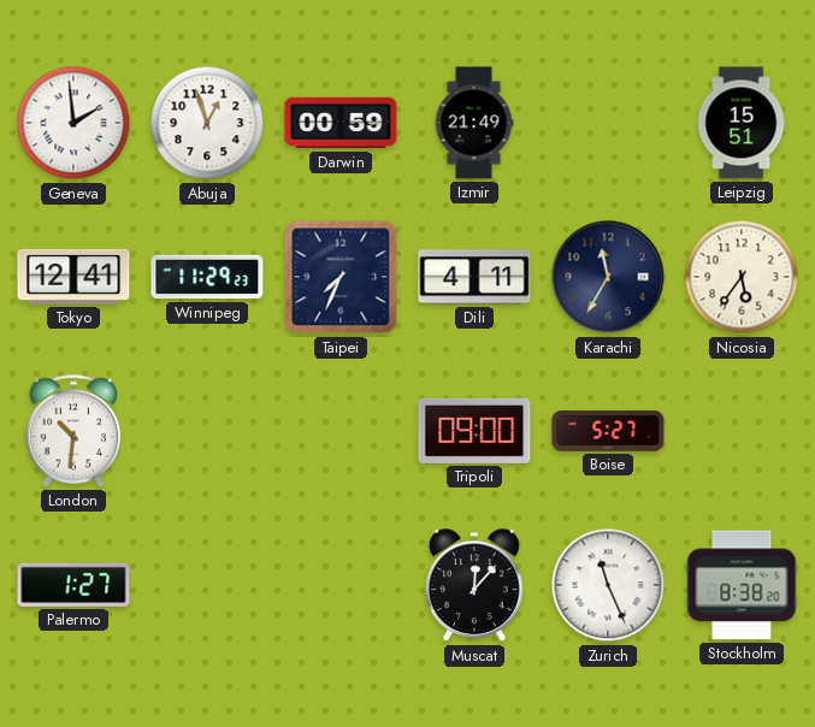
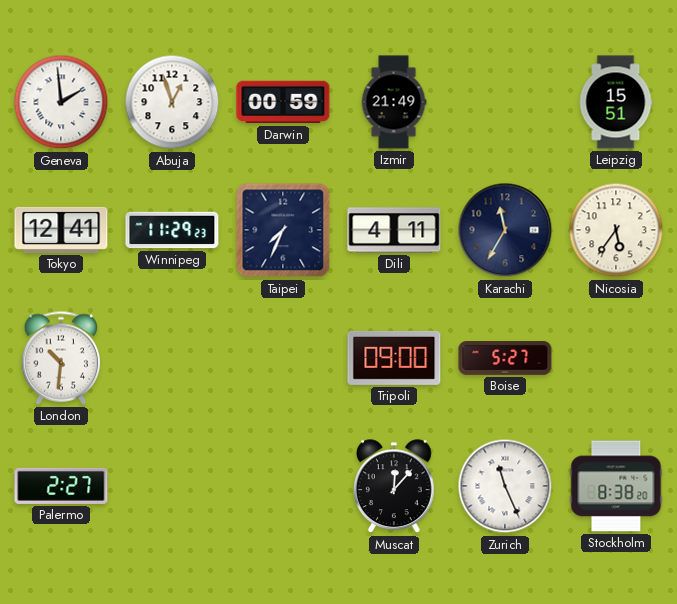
Palermo: 1:27 -> 2:27 (61, 486)
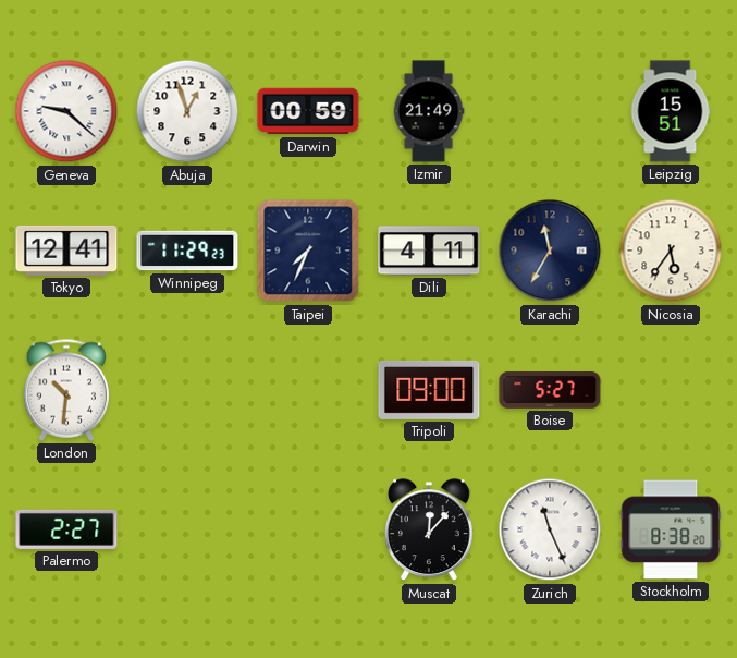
Geneva: 1:59 -> 9:22 (66, 111)
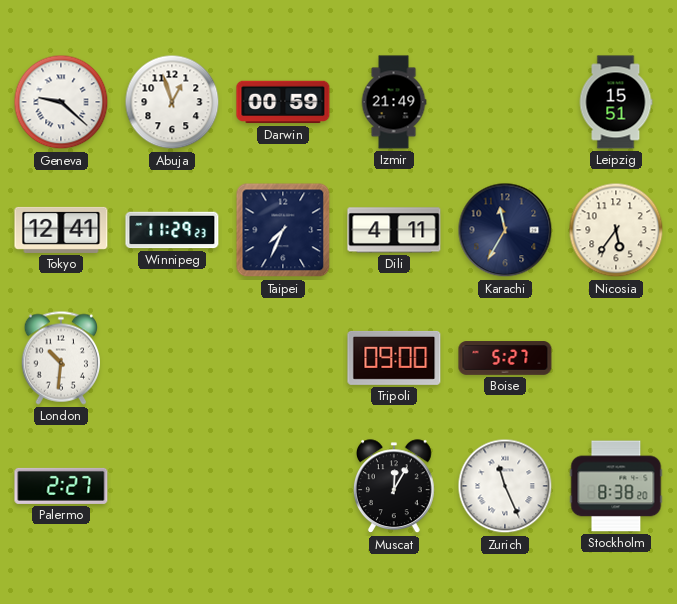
Muscat: 12:07 -> 12:05 (394, 487)
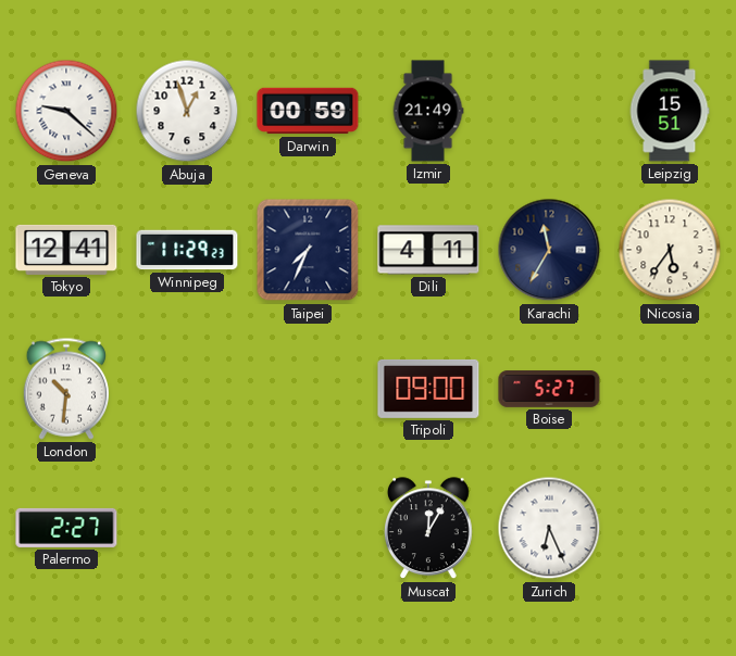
Zurich: 11:26 -> 6:26 (549, 528)
Stockholm: 8:38 -> none (616, 486)
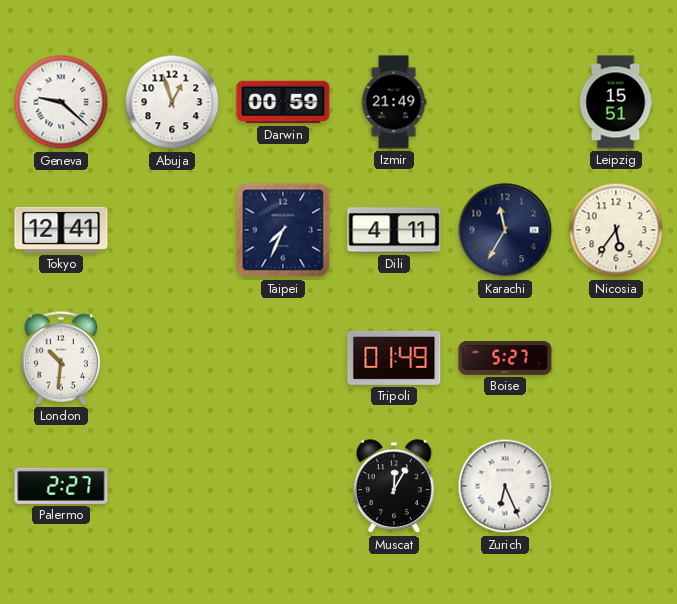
Winnipeg: 11:29 -> none (187, 250)
Tripoli: 09:00 -> 01:49 (394, 358)
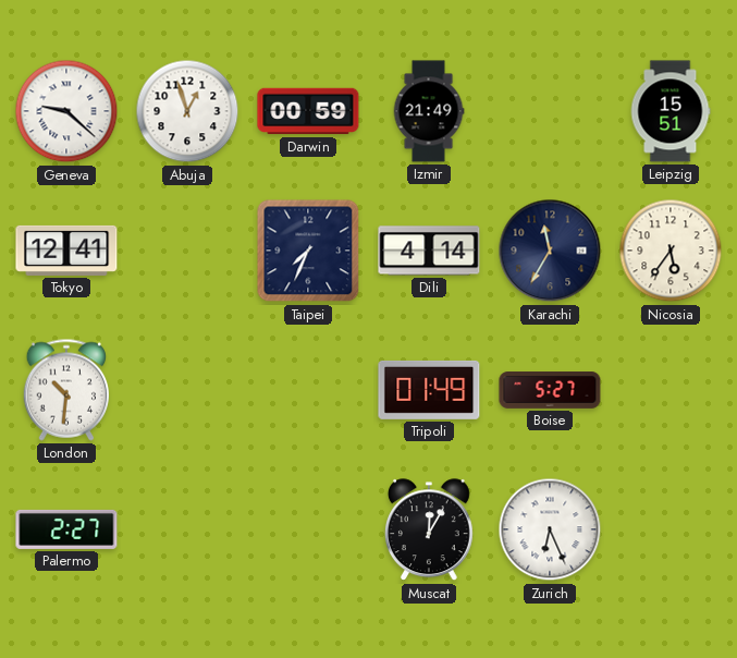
Dili: 4:11 -> 4:14 (429, 251)
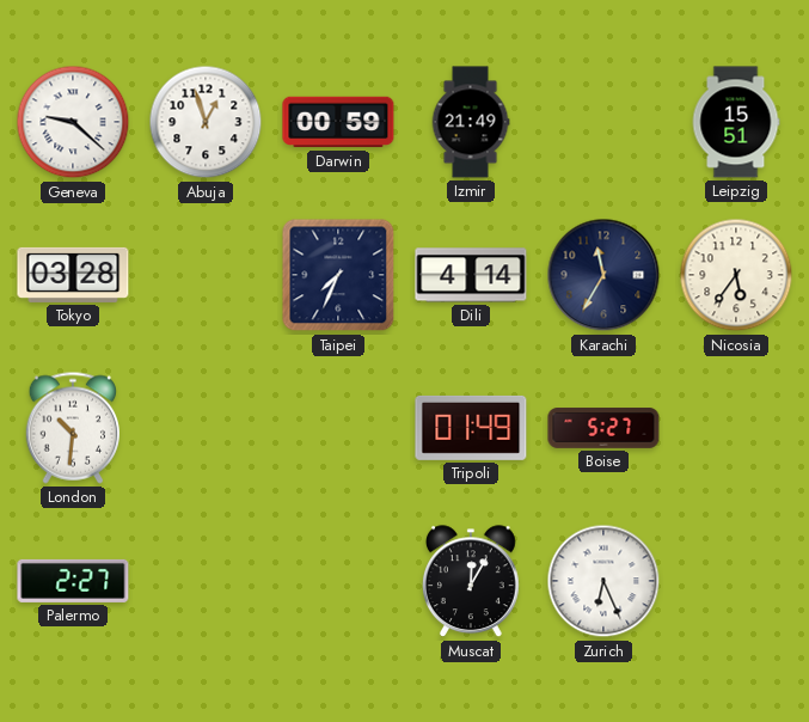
Tokyo: 12:41 -> 03:28 (73, 275)
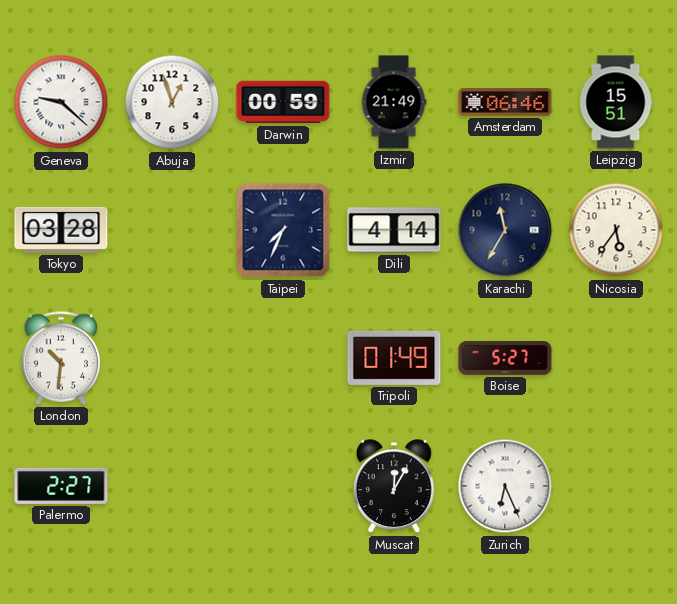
Amsterdam: none -> 06:46 (505, 102)
